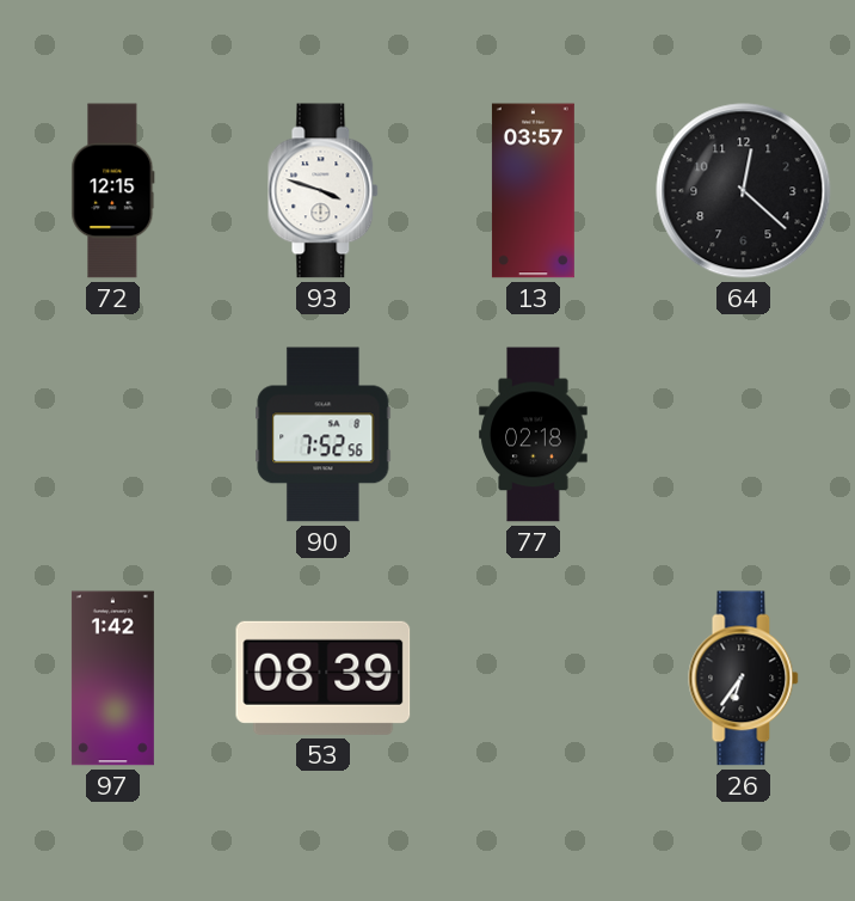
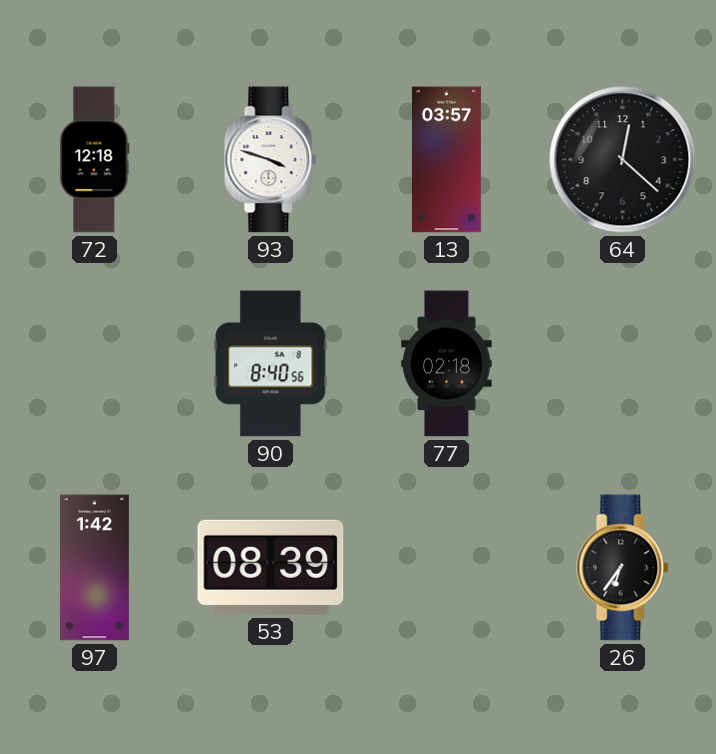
72: 12:15 -> 12:18 (95, 160)
90: 7:52 -> 8:40 (271, 364)
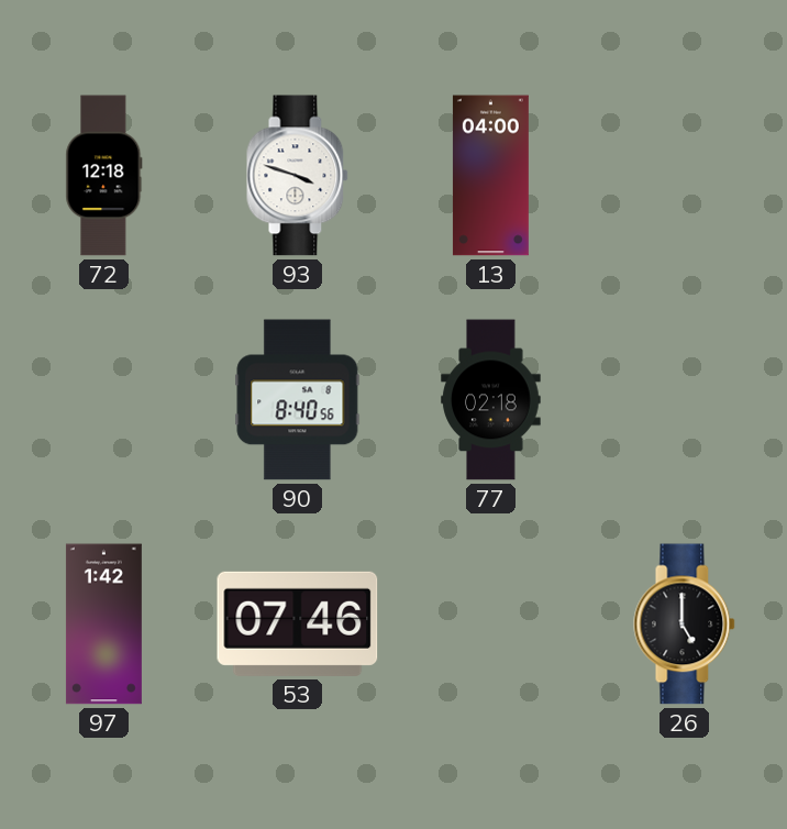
13: 03:57 -> 04:00 (490, 176)
64: 12:22 -> none (623, 160)
53: 08:39 -> 07:46 (298, 623)
26: 6:36 -> 5:00 (685, 624)
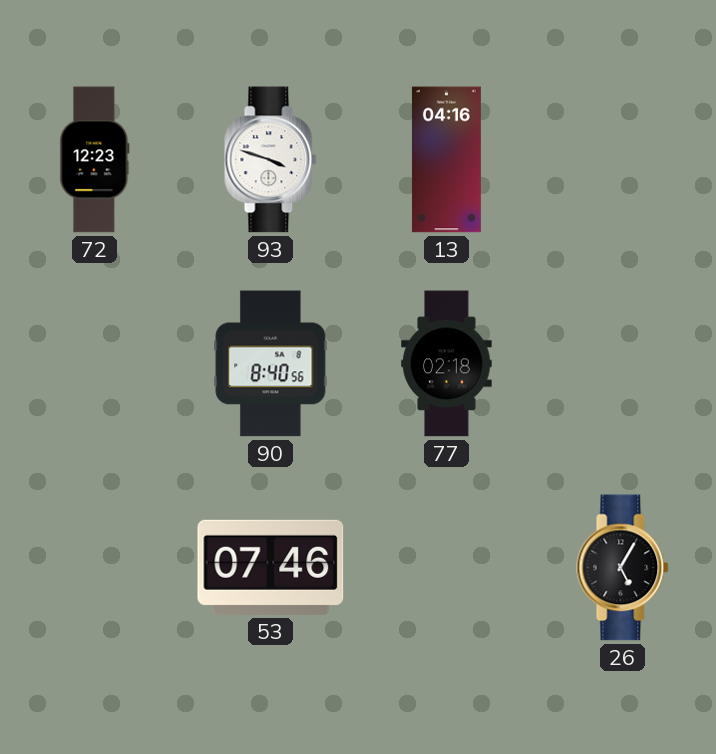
72: 12:18 -> 12:23 (95, 160)
13: 04:00 -> 04:16 (446, 160)
97: 1:42 -> none (103, 624)
26: 5:00 -> 5:05 (623, 568)
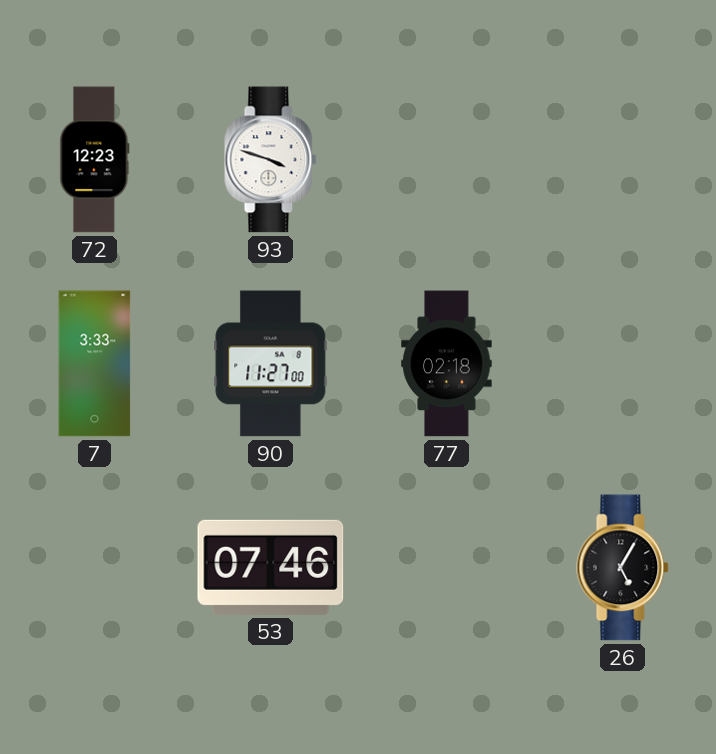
13: 04:16 -> none (446, 160)
7: none -> 3:33 (95, 364)
90: 8:40 -> 11:27 (271, 364)
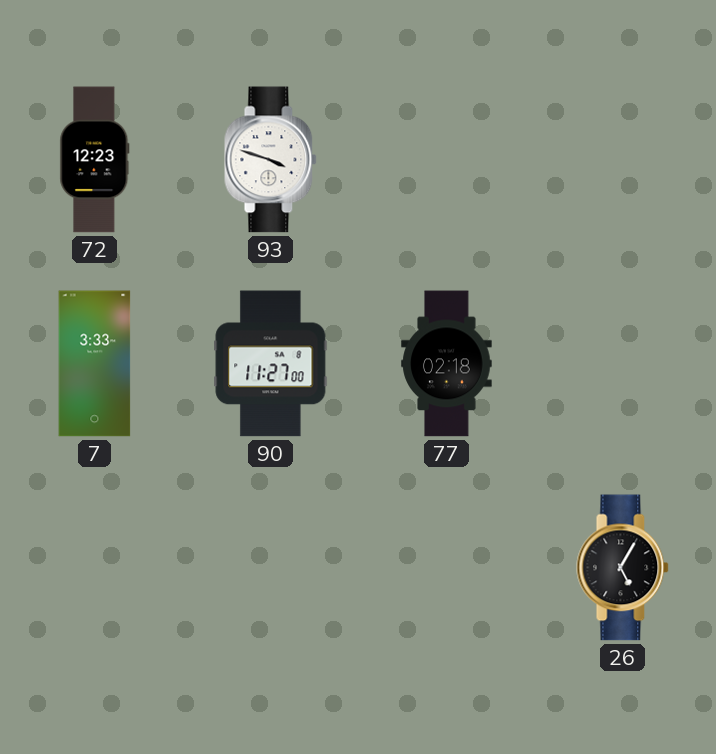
53: 07:46 -> none (271, 567)
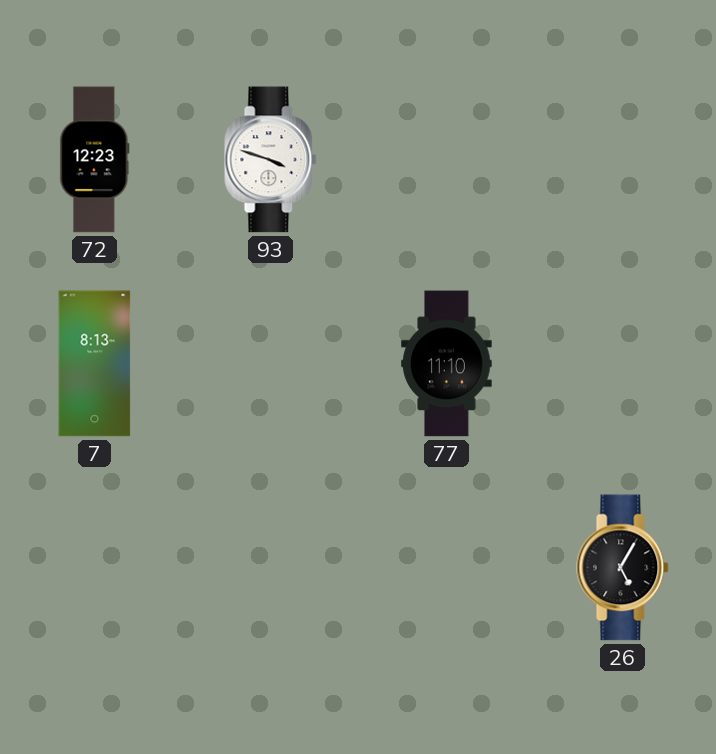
7: 3:33 -> 8:13 (95, 364)
90: 11:27 -> none (271, 364)
77: 02:18 -> 11:10 (447, 364)
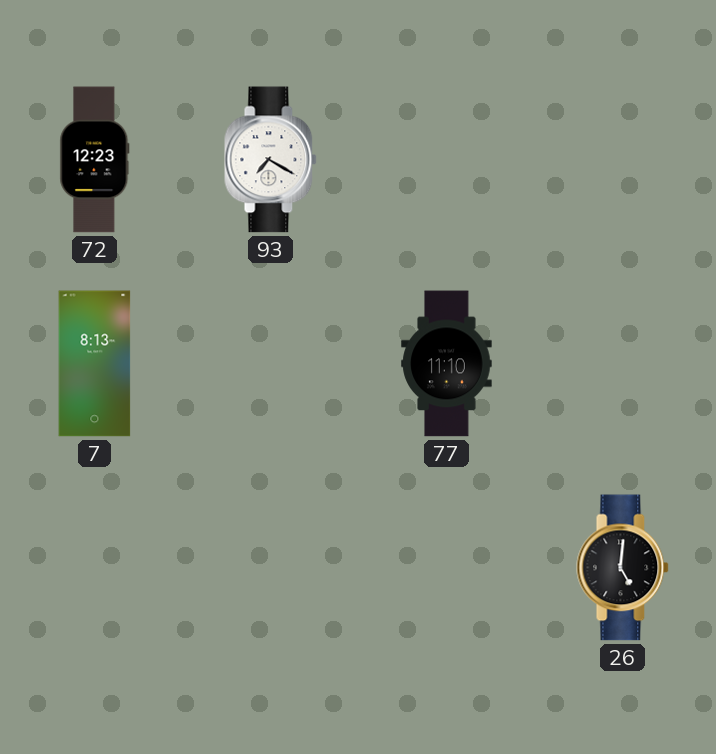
93: 3:48 -> 7:20 (271, 160)
26: 5:05 -> 5:01 (623, 568)
